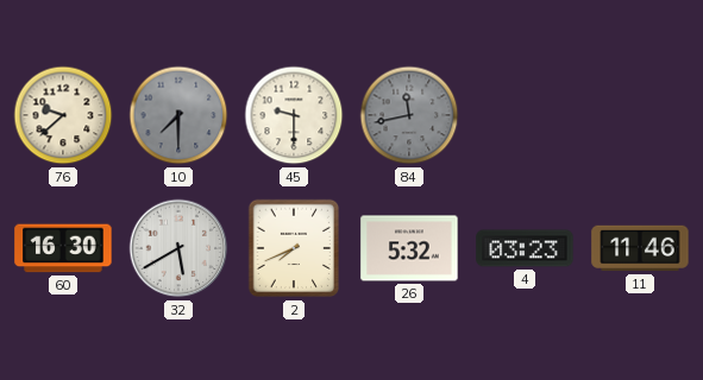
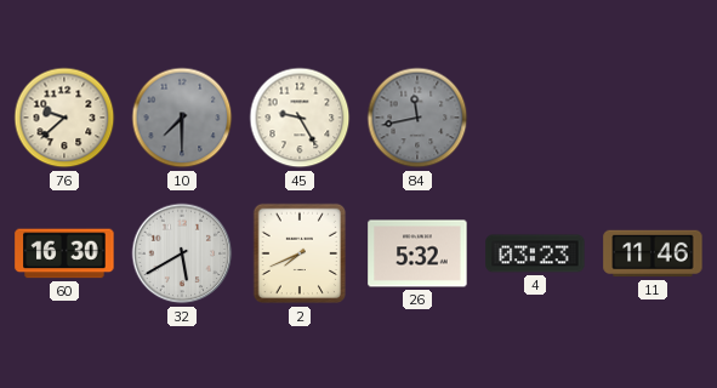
45: 9:30 -> 9:25 (300, 118)
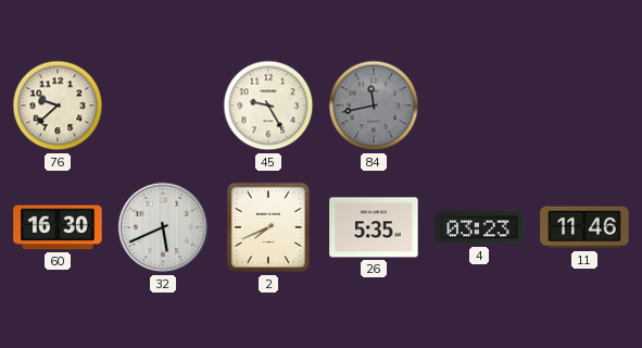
10: 7:30 -> none (182, 118)
32: 5:40 -> 5:41 (163, 227)
26: 5:32 -> 5:35 (374, 227)
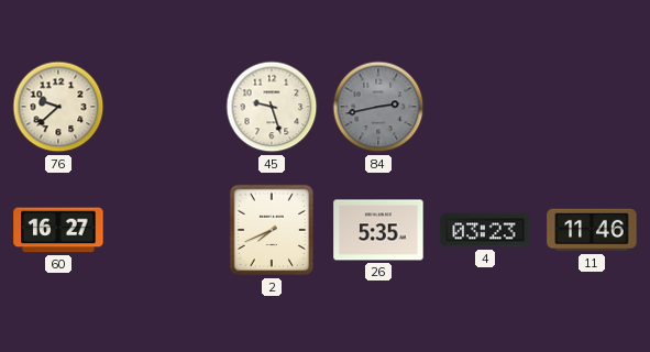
45: 9:25 -> 9:27 (272, 107)
84: 11:43 -> 2:43 (378, 107)
60: 16:30 -> 16:27 (58, 230)
32: 5:41 -> none (163, 227)
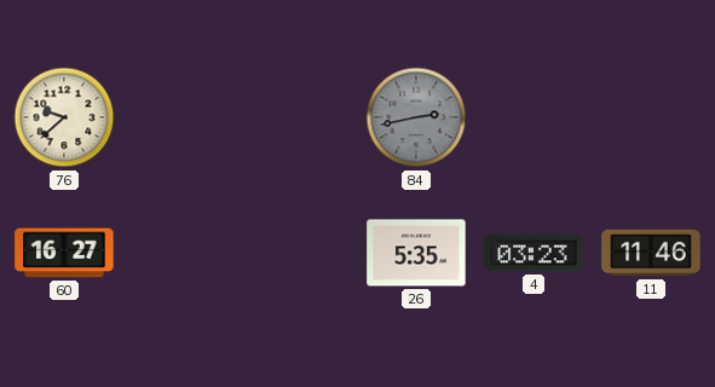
45: 9:27 -> none (272, 107)
2: 7:41 -> none (272, 230)
